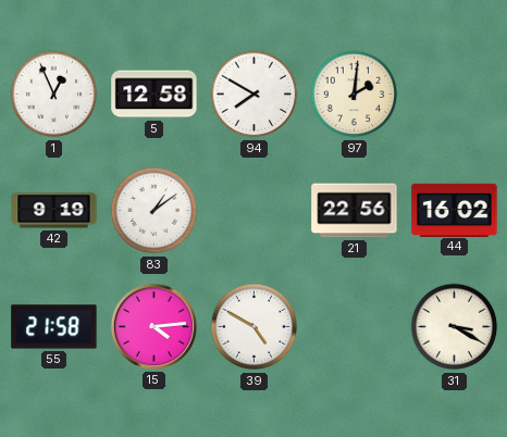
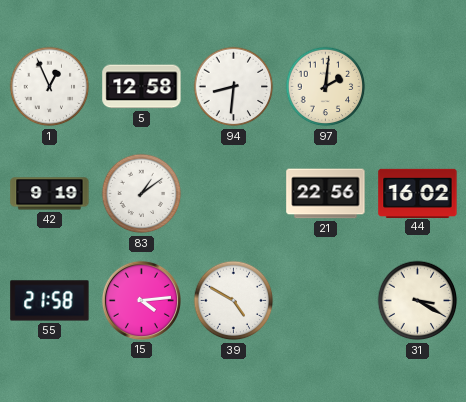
94: 7:50 -> 8:31 (234, 87)
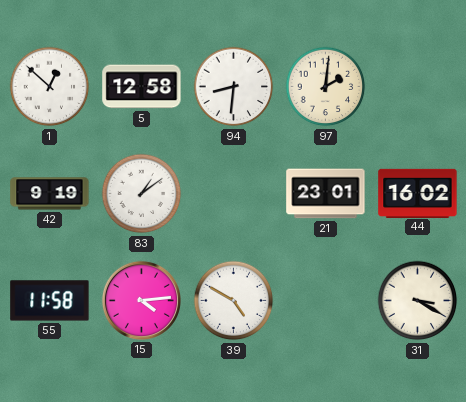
1: 12:56 -> 12:52 (50, 87)
21: 22:56 -> 23:01 (326, 194)
55: 21:58 -> 11:58 (50, 301)
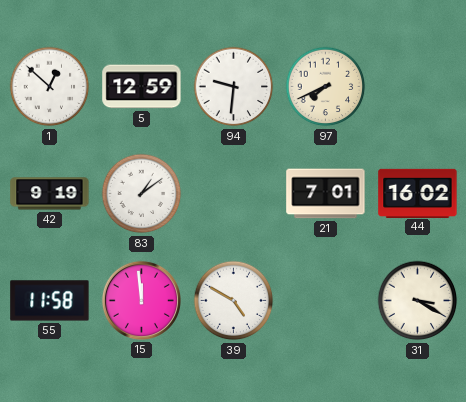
5: 12:58 -> 12:59 (142, 87)
94: 8:31 -> 9:31 (234, 87)
97: 2:01 -> 7:41 (326, 87)
21: 23:01 -> 7:01 (326, 194)
15: 4:14 -> 11:59 (141, 300)
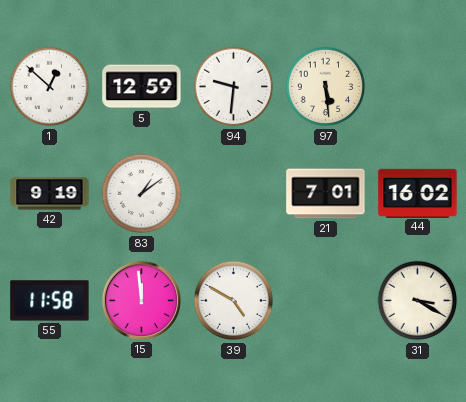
97: 7:41 -> 5:29 (326, 87)
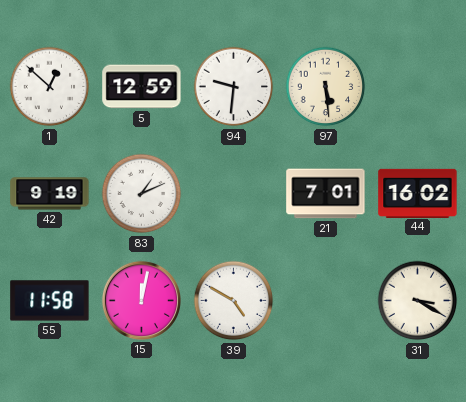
83: 1:09 -> 1:11 (142, 194)
15: 11:59 -> 12:02 (141, 300)
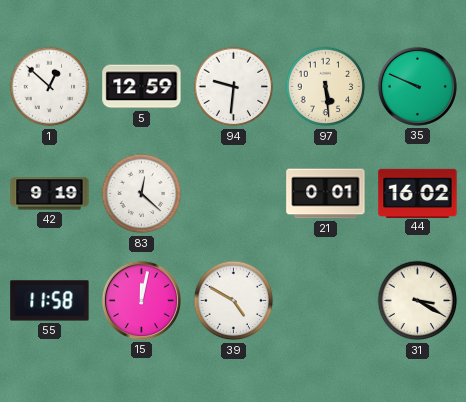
35: none -> 9:49 (417, 86)
83: 1:11 -> 12:22 (142, 194)
21: 7:01 -> 0:01 (326, 194)
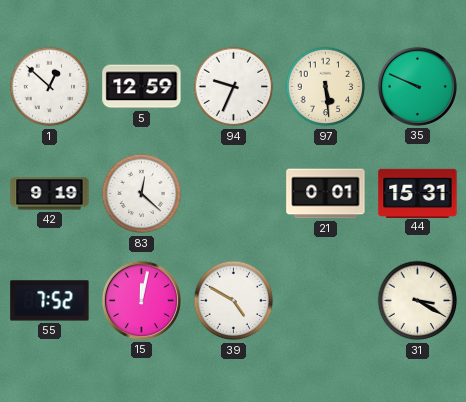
94: 9:31 -> 9:34 (234, 87)
44: 16:02 -> 15:31 (418, 193)
55: 11:58 -> 7:52 (50, 301)
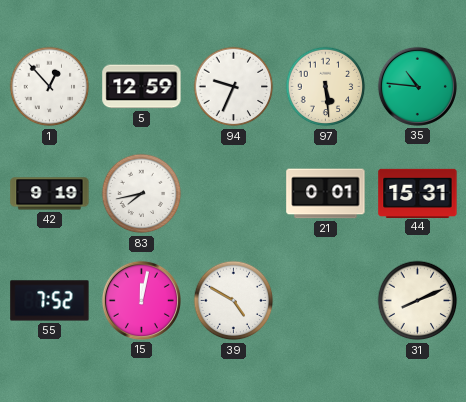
1: 12:52 -> 12:53 (50, 87)
35: 9:49 -> 10:46 (417, 86)
83: 12:22 -> 7:43 (142, 194)
31: 3:20 -> 8:11 (418, 301)
